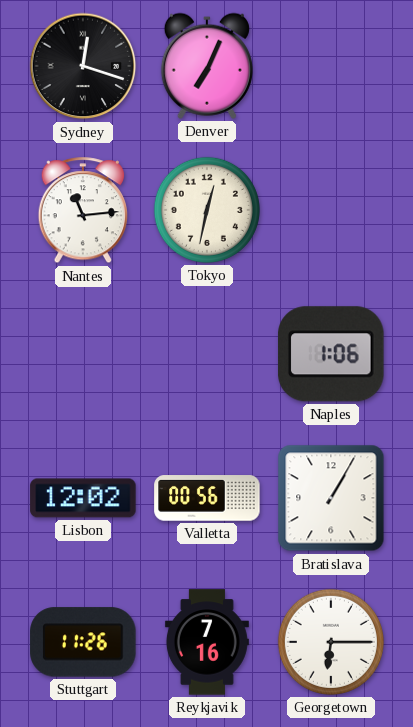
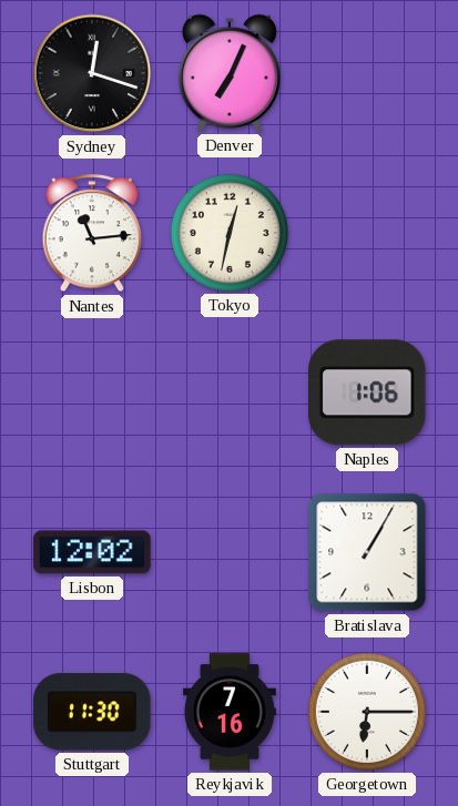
Valletta: 00:56 -> none (207, 498)
Stuttgart: 11:26 -> 11:30 (92, 712)
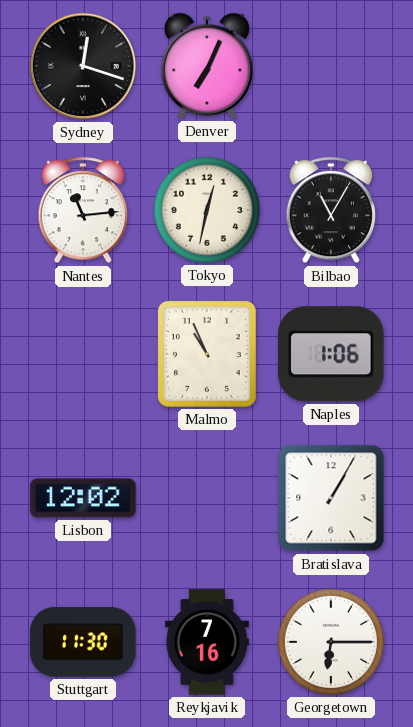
Bilbao: none -> 11:05 (330, 211)
Malmo: none -> 10:56 (207, 354)
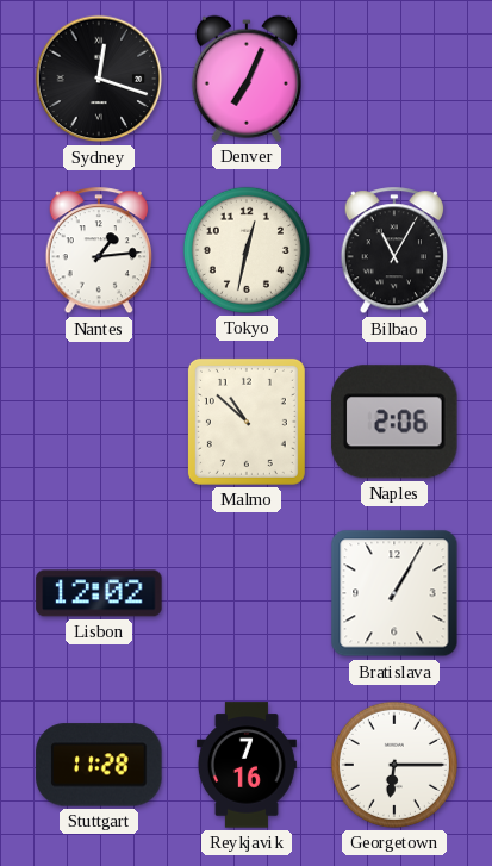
Nantes: 11:14 -> 1:14 (98, 251)
Malmo: 10:56 -> 10:52 (247, 422)
Naples: 1:06 -> 2:06 (394, 422)
Stuttgart: 11:30 -> 11:28 (99, 765)
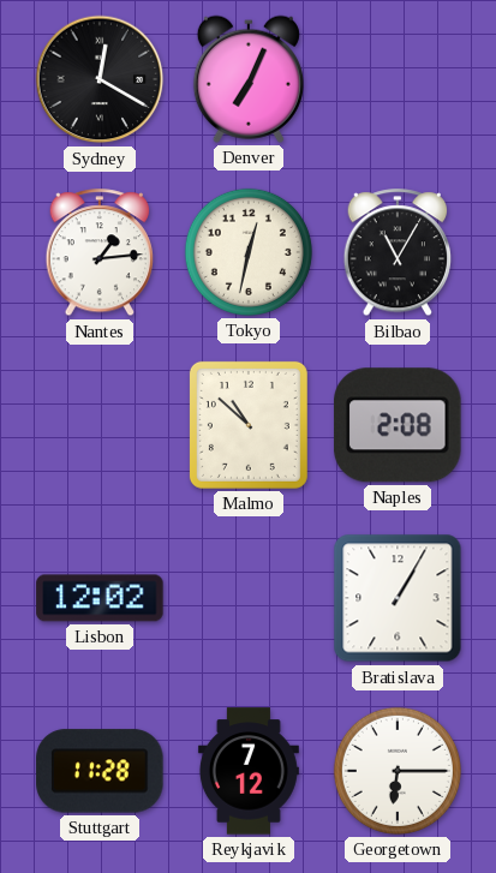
Sydney: 12:18 -> 12:20 (100, 79)
Naples: 2:06 -> 2:08 (398, 425)
Reykjavik: 7:16 -> 7:12 (249, 771)
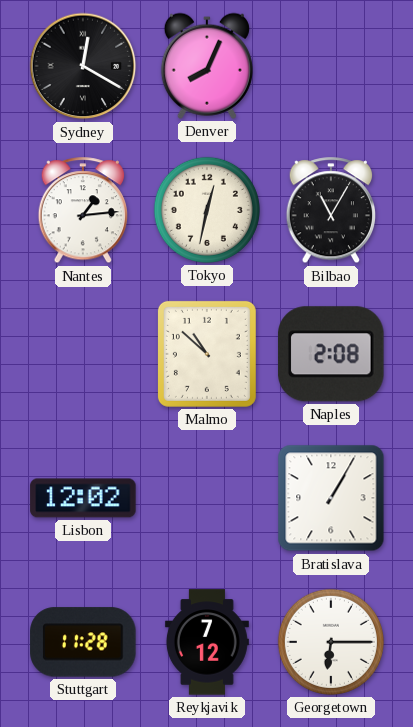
Denver: 7:04 -> 8:04 (207, 66)
